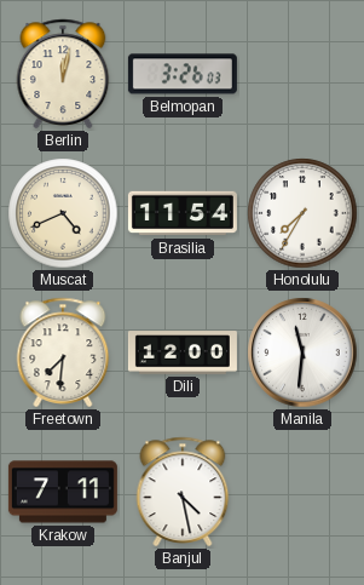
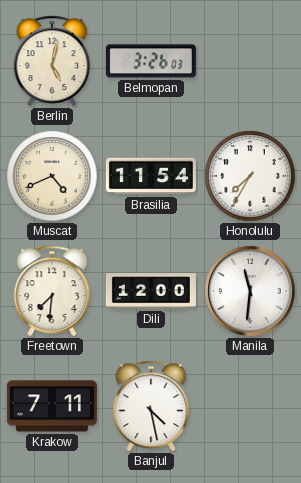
Berlin: 12:02 -> 5:02 (52, 61)
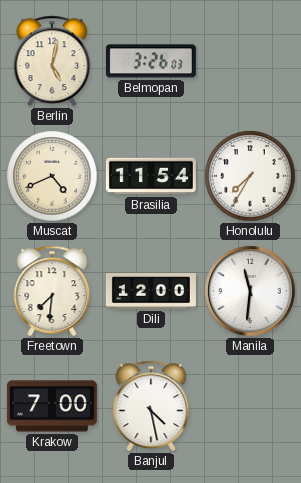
Krakow: 7:11 -> 7:00 (52, 406)
